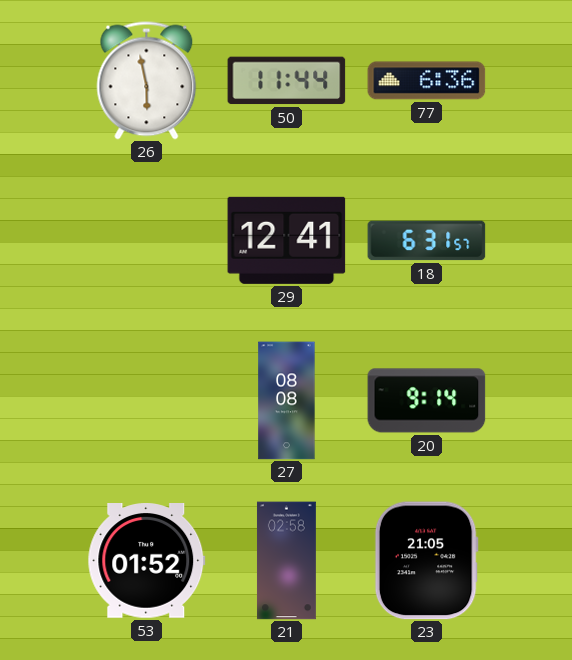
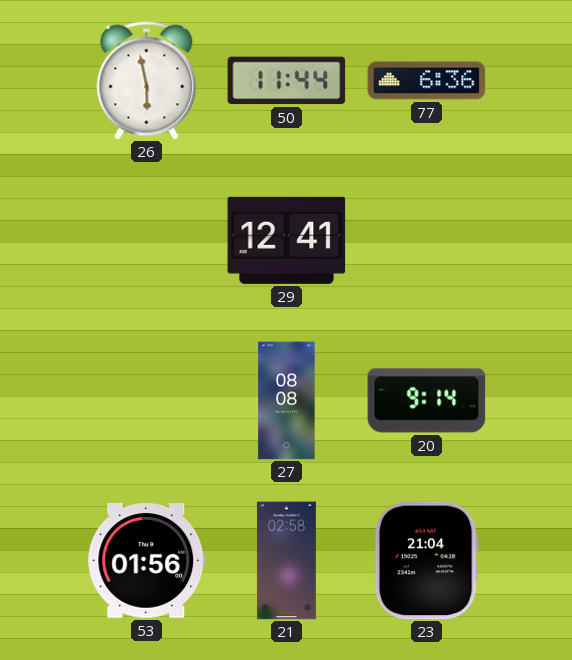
18: 6:31 -> none (427, 241)
53: 01:52 -> 01:56 (147, 561)
23: 21:05 -> 21:04 (426, 561)
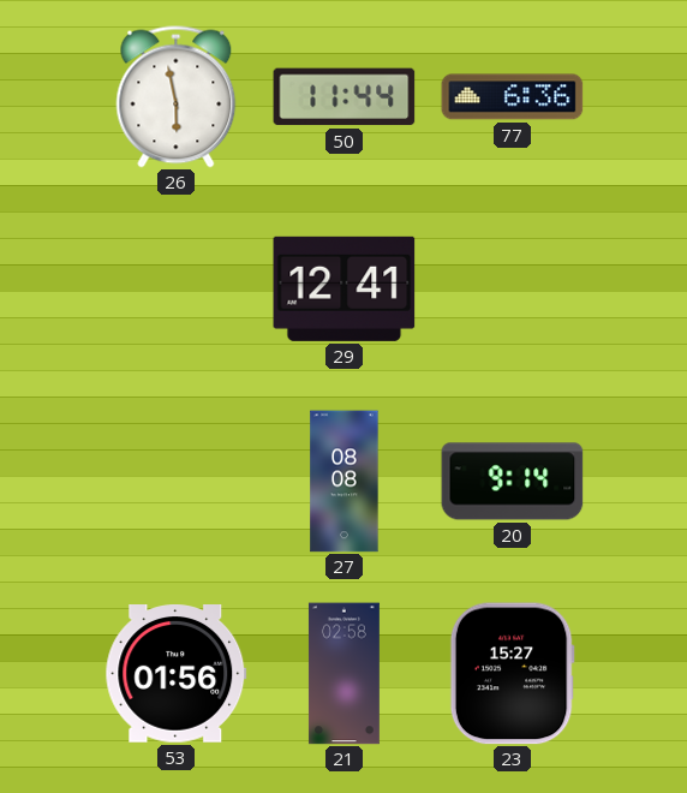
23: 21:04 -> 15:27 (512, 674)
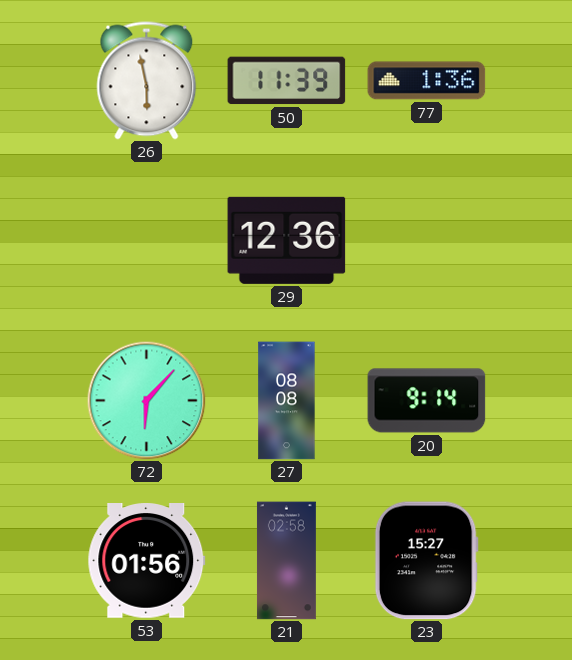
50: 11:44 -> 11:39 (287, 81)
77: 6:36 -> 1:36 (427, 81)
29: 12:41 -> 12:36 (287, 240)
72: none -> 6:07 (147, 401)
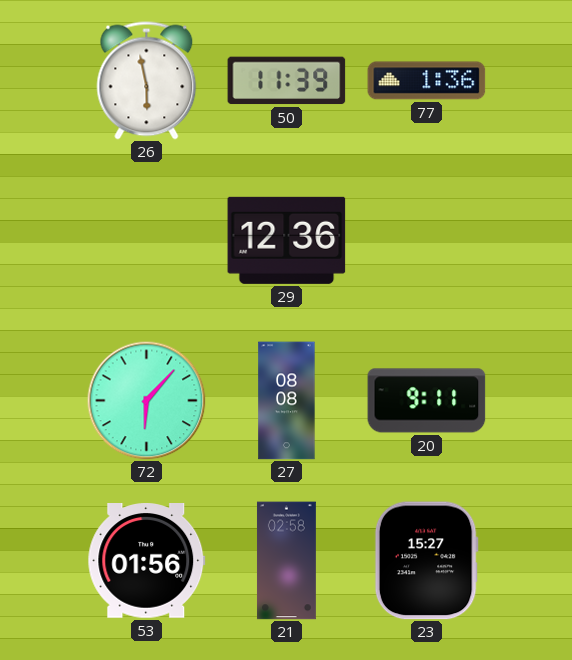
20: 9:14 -> 9:11 (427, 401)
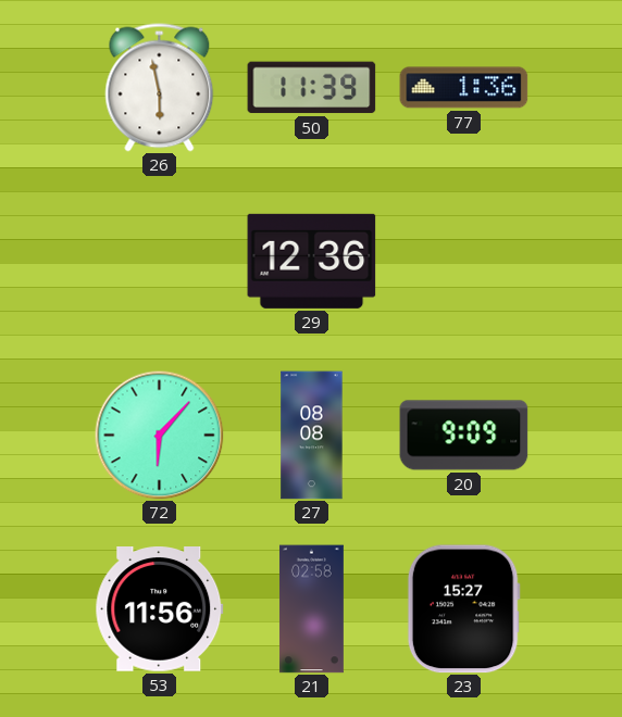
20: 9:11 -> 9:09 (464, 436)
53: 01:56 -> 11:56 (160, 609)
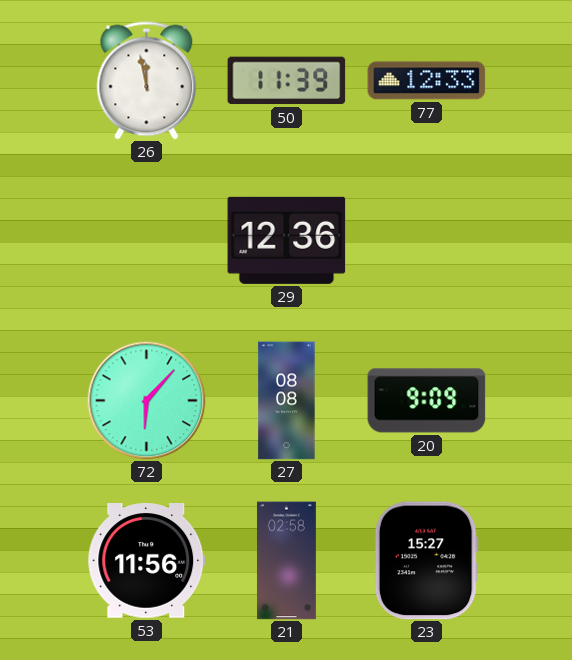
26: 5:58 -> 11:58 (147, 81)
77: 1:36 -> 12:33 (427, 81)
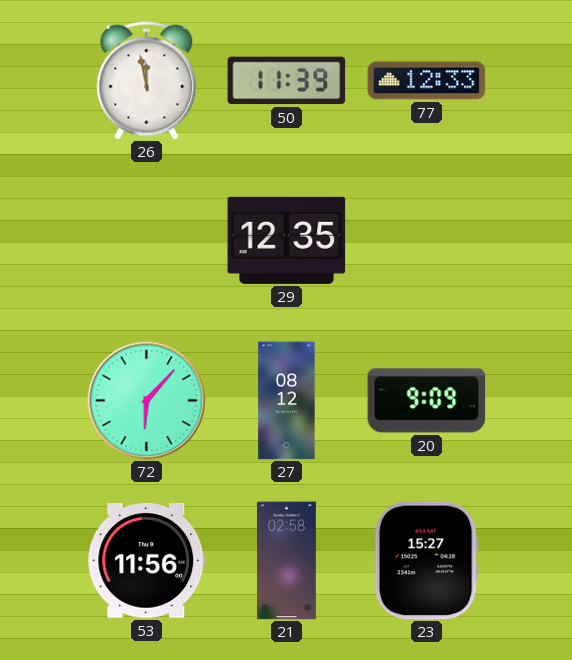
29: 12:36 -> 12:35 (287, 240)
27: 08:08 -> 08:12 (287, 401)
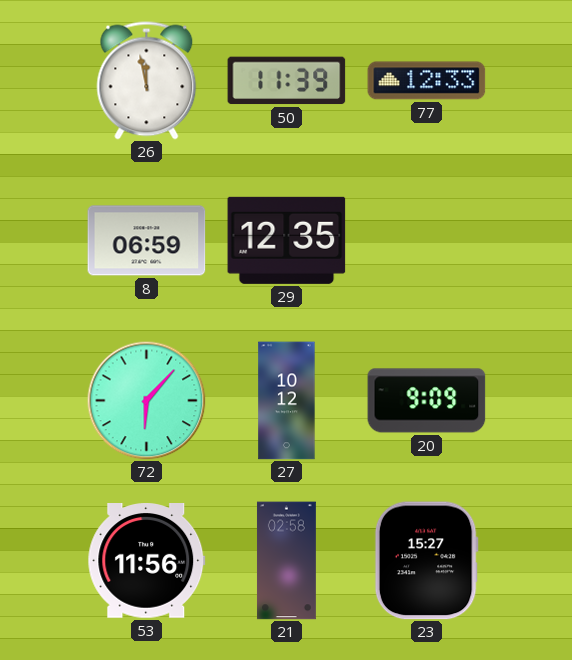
8: none -> 06:59 (147, 241)
27: 08:12 -> 10:12 (287, 401)
